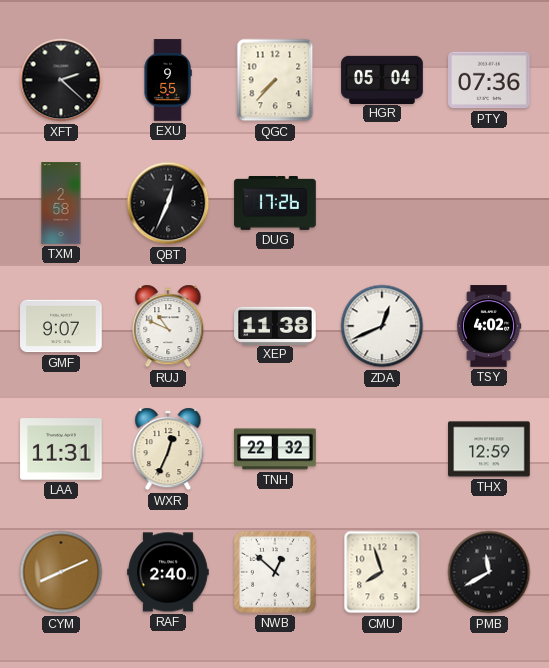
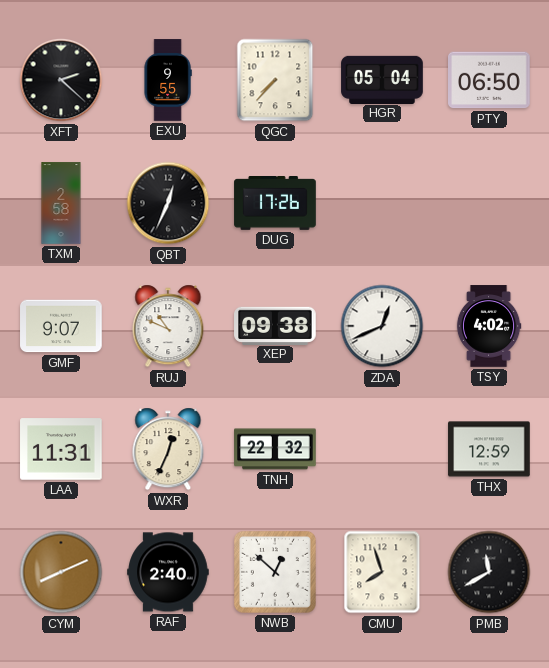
PTY: 07:36 -> 06:50 (489, 80)
XEP: 11:38 -> 09:38 (275, 325)
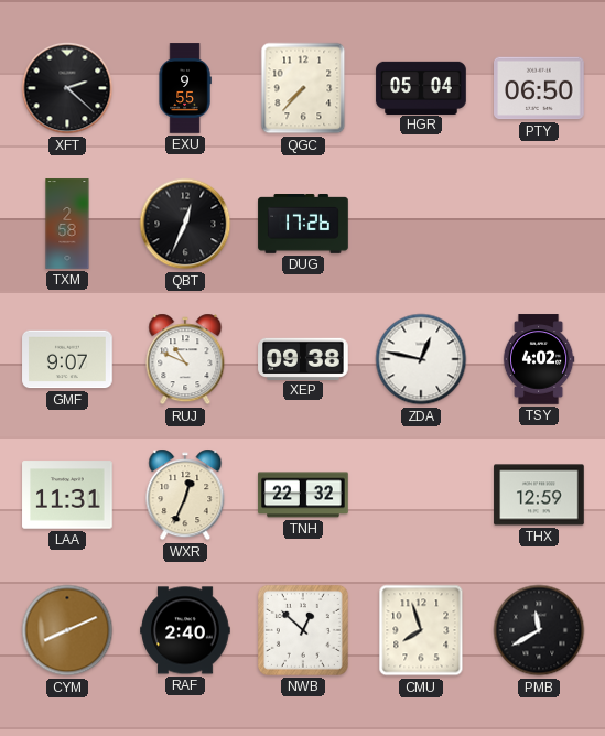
ZDA: 12:41 -> 12:47 (421, 359)
